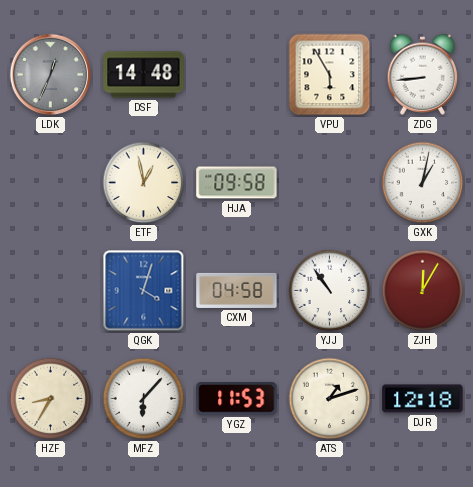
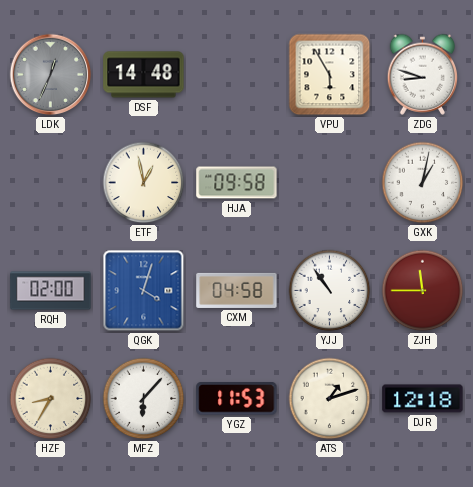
ZDG: 8:44 -> 8:48 (423, 74)
RQH: none -> 02:00 (51, 291)
ZJH: 12:05 -> 11:45 (423, 291)
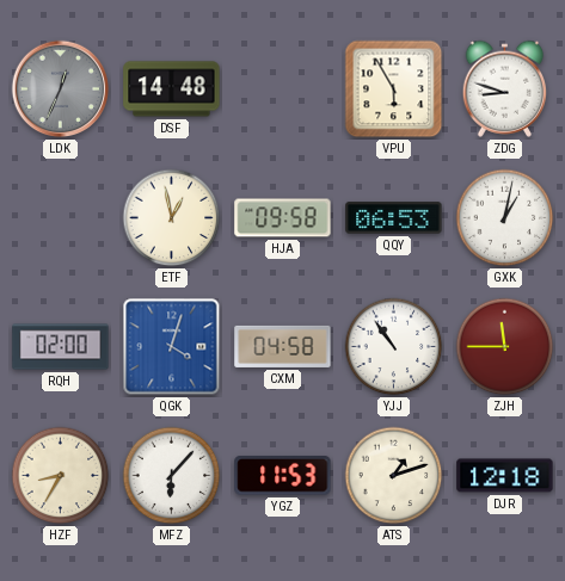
QQY: none -> 06:53 (394, 218)
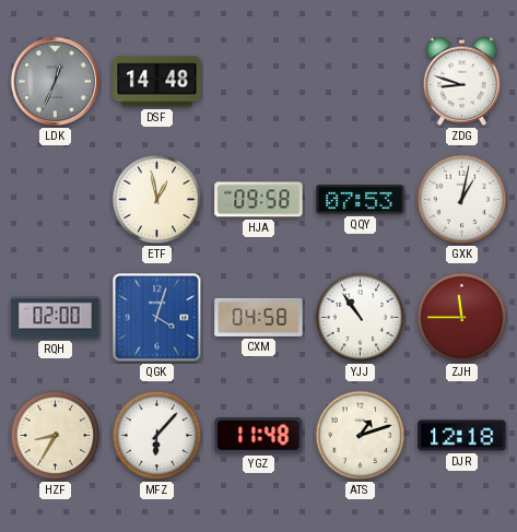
VPU: 5:55 -> none (394, 89)
QQY: 06:53 -> 07:53 (361, 200)
YGZ: 11:53 -> 11:48 (259, 436)
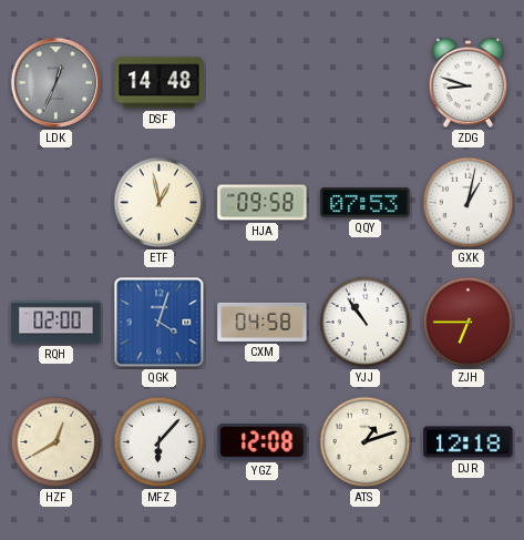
ZJH: 11:45 -> 6:45 (469, 323)
HZF: 8:35 -> 12:40 (56, 442)
YGZ: 11:48 -> 12:08 (263, 442)
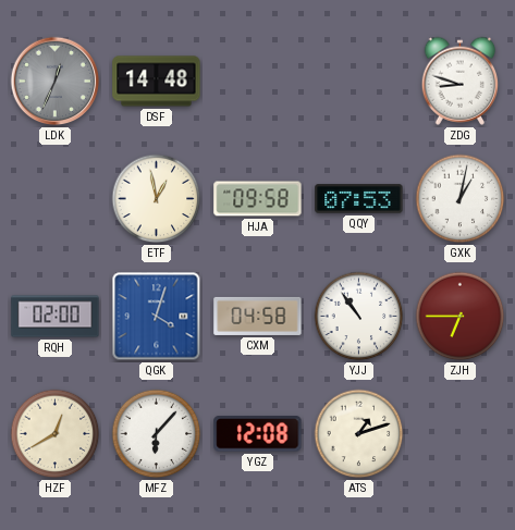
DJR: 12:18 -> none (469, 442)
